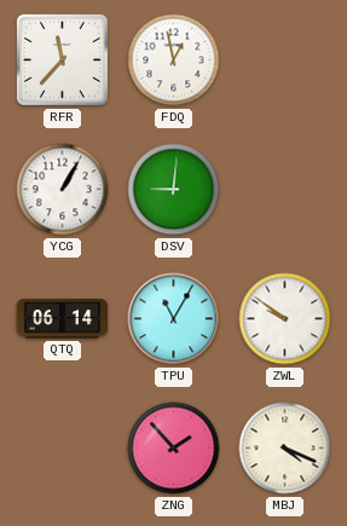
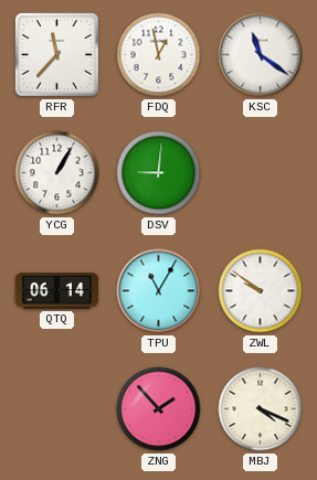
KSC: none -> 11:21 (261, 55)
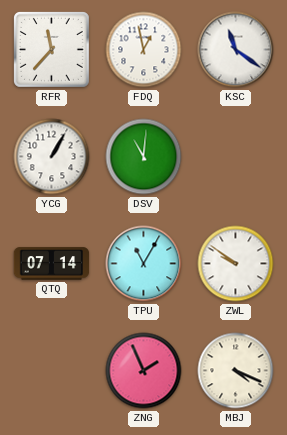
DSV: 9:01 -> 11:01 (144, 157)
QTQ: 06:14 -> 07:14 (52, 264)
ZNG: 1:53 -> 1:56 (144, 371)
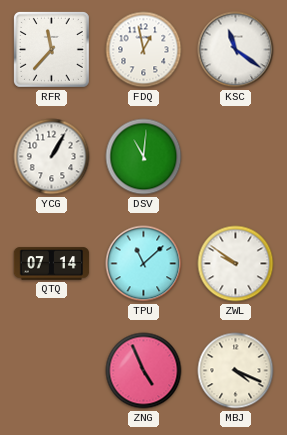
TPU: 11:05 -> 11:08 (144, 264)
ZNG: 1:56 -> 4:56 (144, 371)
